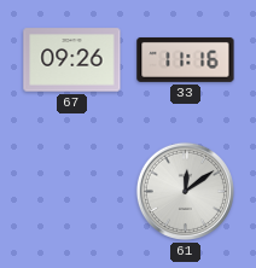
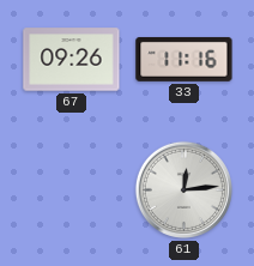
61: 12:09 -> 12:14 (183, 189)
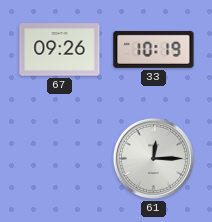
33: 11:16 -> 10:19 (154, 49)
61: 12:14 -> 12:15 (153, 158)
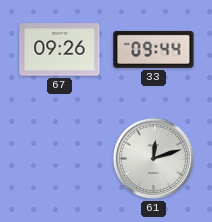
33: 10:19 -> 09:44 (154, 49)
61: 12:15 -> 12:12 (153, 158)
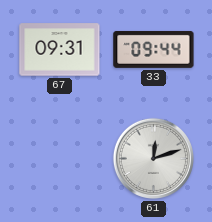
67: 09:26 -> 09:31 (60, 50)
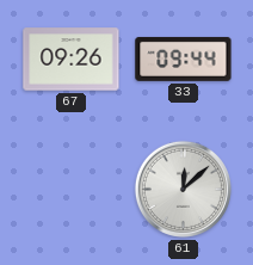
67: 09:31 -> 09:26 (72, 60)
61: 12:12 -> 12:08 (183, 189)
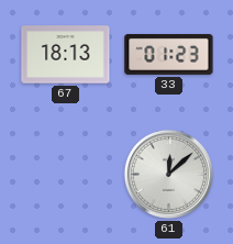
67: 09:26 -> 18:13 (66, 55)
33: 09:44 -> 01:23 (169, 54)
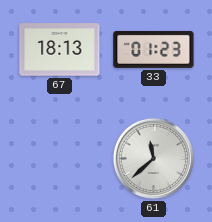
61: 12:08 -> 11:38 (153, 158)
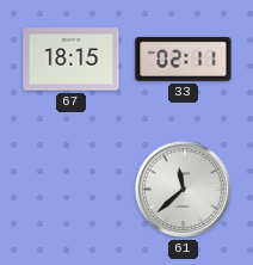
67: 18:13 -> 18:15 (72, 60)
33: 01:23 -> 02:11 (184, 58)
